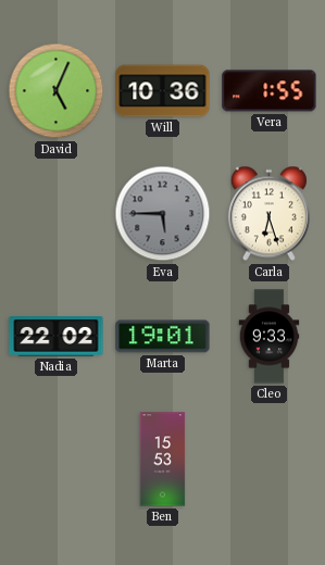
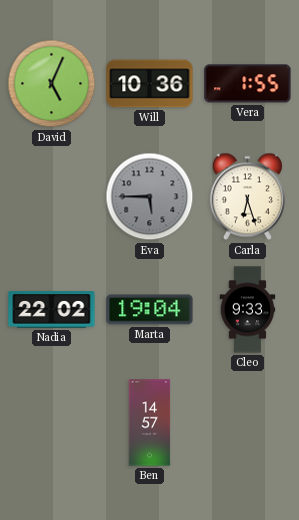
Marta: 19:01 -> 19:04 (150, 310)
Ben: 15:53 -> 14:57 (150, 423)
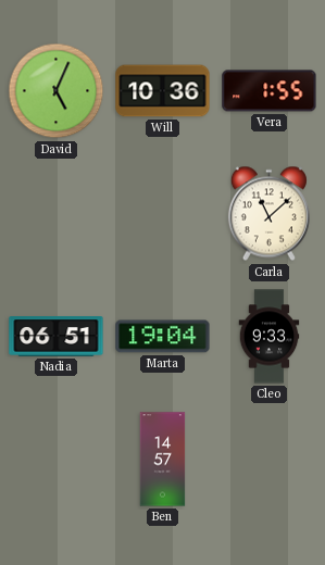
Eva: 5:45 -> none (150, 197)
Carla: 6:27 -> 11:08 (268, 214)
Nadia: 22:02 -> 06:51 (57, 337)
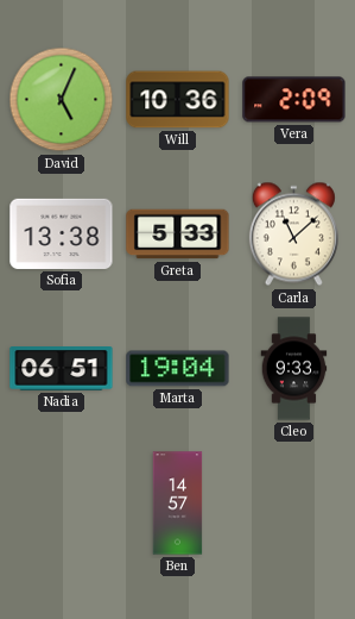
Vera: 1:55 -> 2:09 (294, 100)
Sofia: none -> 13:38 (62, 233)
Greta: none -> 5:33 (178, 235)
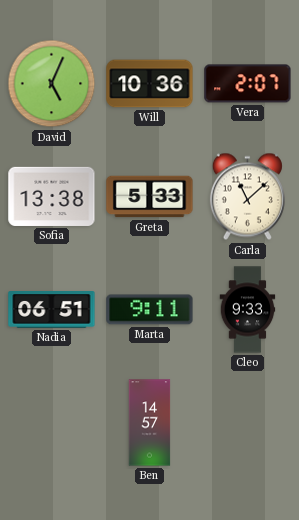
Vera: 2:09 -> 2:07 (248, 84)
Marta: 19:04 -> 9:11 (150, 310)
